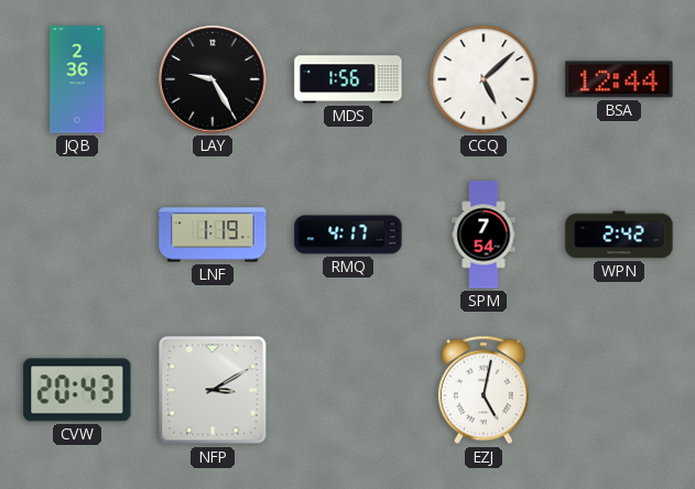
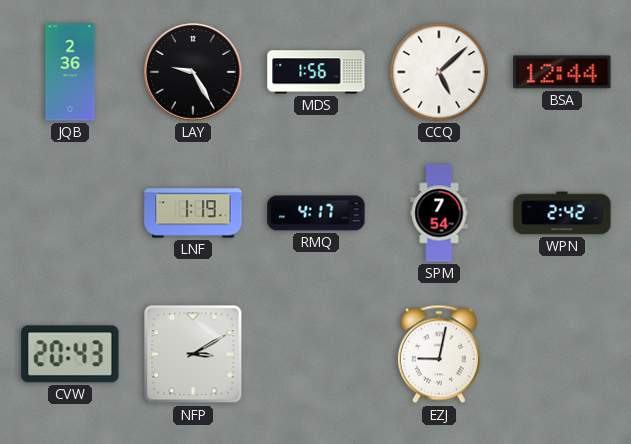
EZJ: 5:02 -> 9:02 (439, 354)
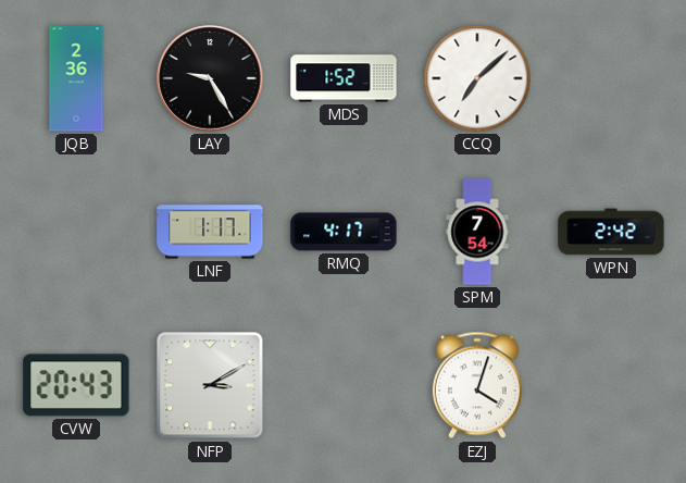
MDS: 1:56 -> 1:52 (344, 78)
CCQ: 5:08 -> 7:08 (477, 78)
BSA: 12:44 -> none (562, 72)
LNF: 1:19 -> 1:17 (210, 232)
EZJ: 9:02 -> 4:03 (477, 385)
